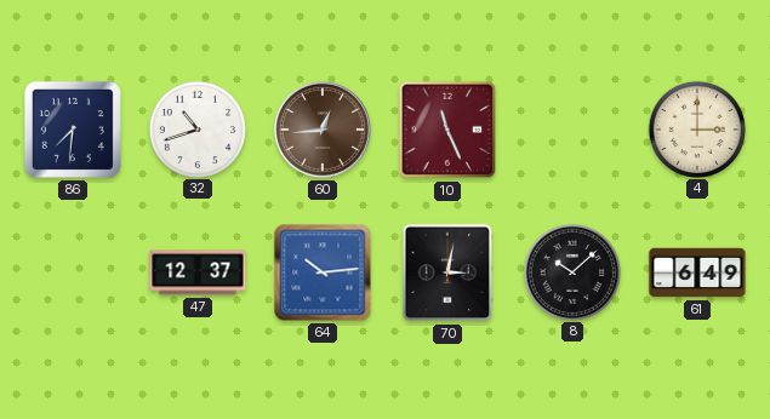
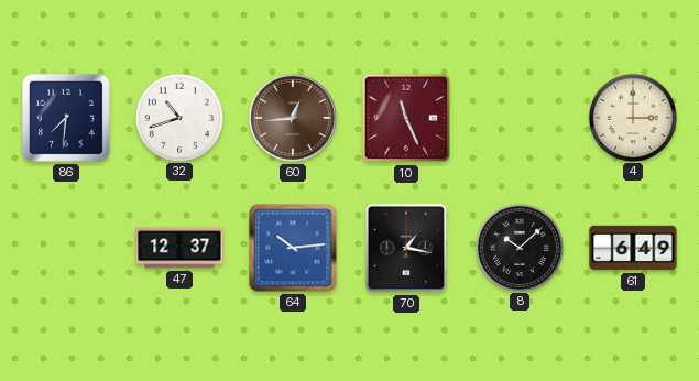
70: 3:02 -> 1:17 (406, 248)
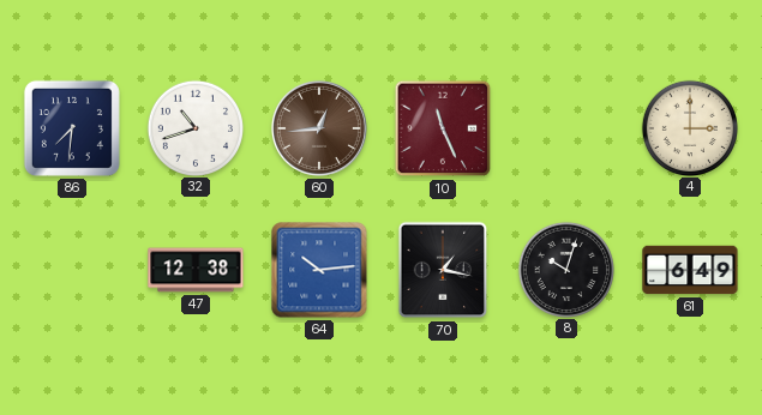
47: 12:37 -> 12:38 (196, 270)
8: 10:08 -> 10:03 (565, 269)
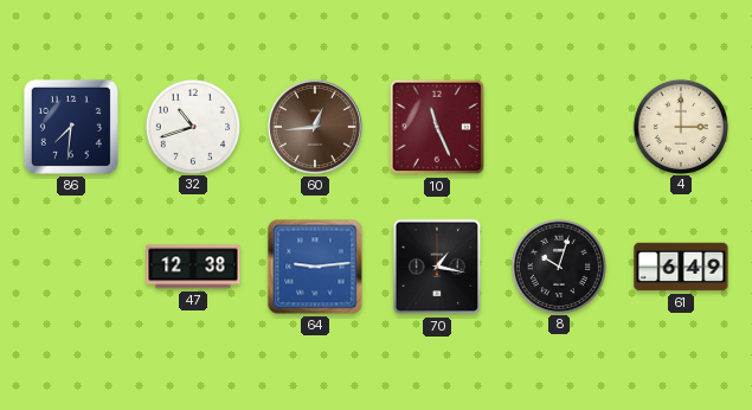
64: 10:14 -> 9:14 (315, 267)
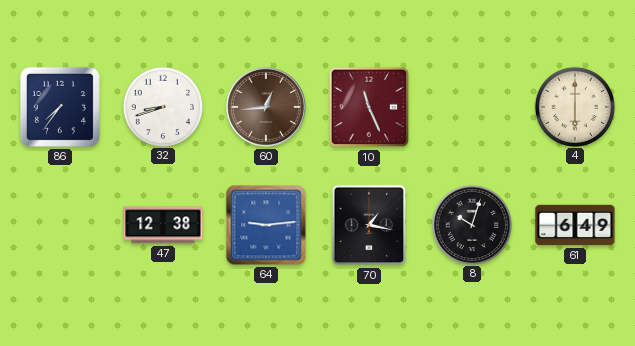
86: 7:31 -> 7:36 (60, 107)
32: 10:42 -> 8:42 (162, 106)
4: 3:00 -> 6:00 (574, 106)
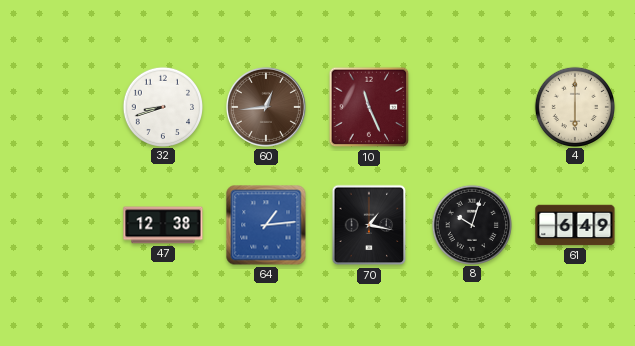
86: 7:36 -> none (60, 107)
64: 9:14 -> 1:14 (266, 225)
